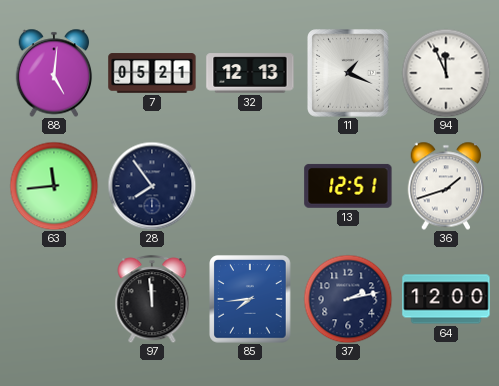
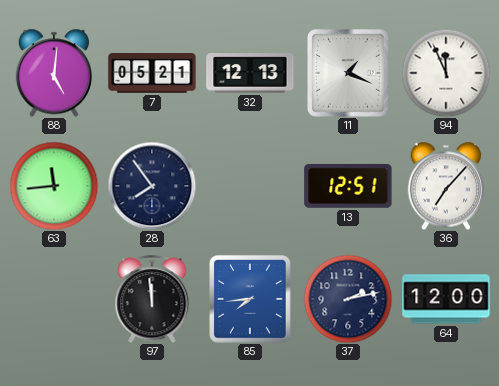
36: 1:42 -> 7:07 (446, 186)
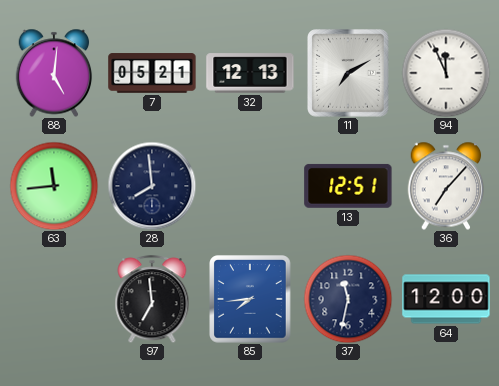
11: 1:19 -> 7:10 (348, 73)
28: 7:54 -> 7:59 (152, 186)
97: 11:59 -> 6:59 (152, 299)
37: 2:13 -> 11:32 (348, 299)
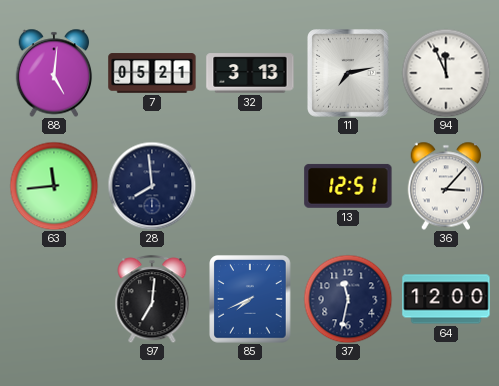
32: 12:13 -> 3:13 (250, 73)
11: 7:10 -> 7:13 (348, 73)
36: 7:07 -> 3:07 (446, 186)
97: 6:59 -> 7:01 (152, 299)
85: 7:44 -> 7:41 (250, 299)
